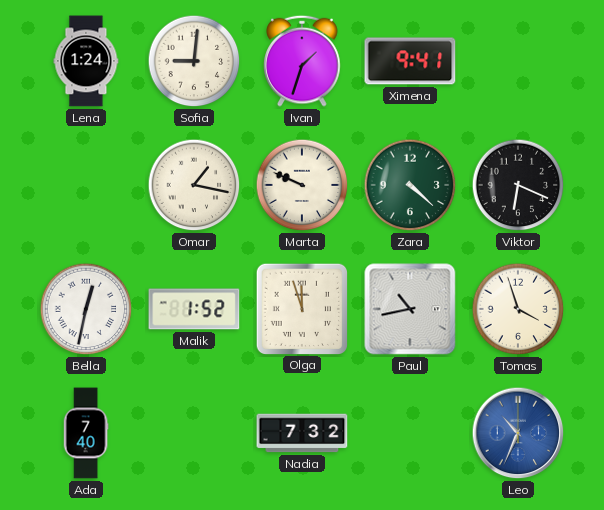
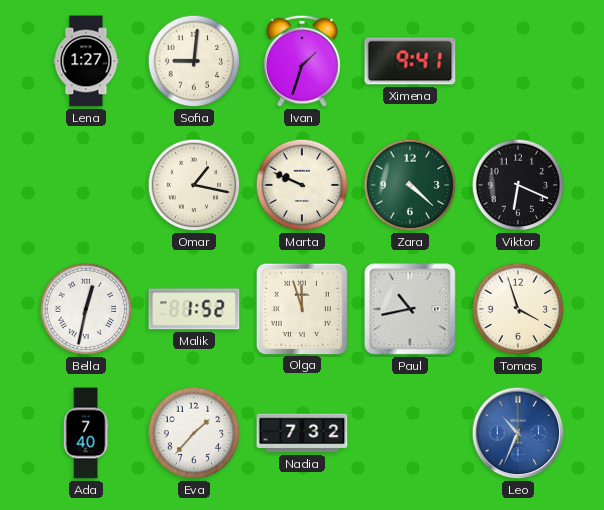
Lena: 1:24 -> 1:27 (86, 61)
Eva: none -> 1:37 (194, 433)
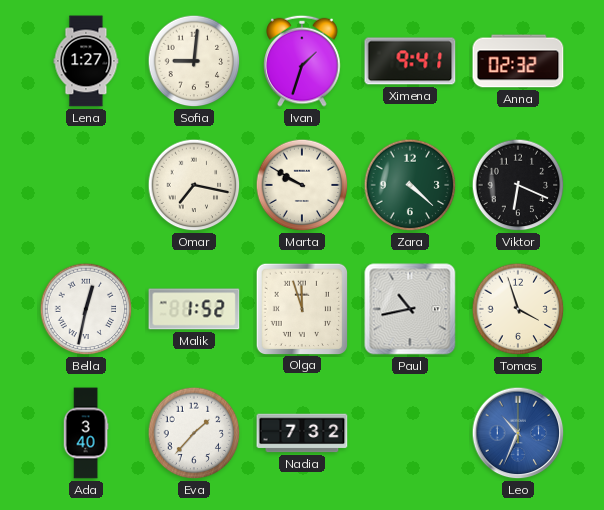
Anna: none -> 02:32 (518, 61)
Omar: 1:17 -> 7:17 (194, 185)
Marta: 9:49 -> 9:50 (302, 185)
Ada: 7:40 -> 3:40 (86, 433)
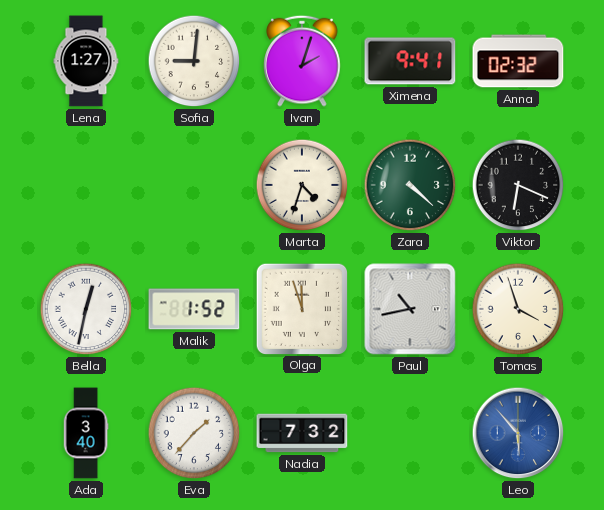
Ivan: 1:33 -> 2:03 (302, 61)
Omar: 7:17 -> none (194, 185)
Marta: 9:50 -> 4:33 (302, 185)
Leo: 10:34 -> 5:53 (518, 433)
